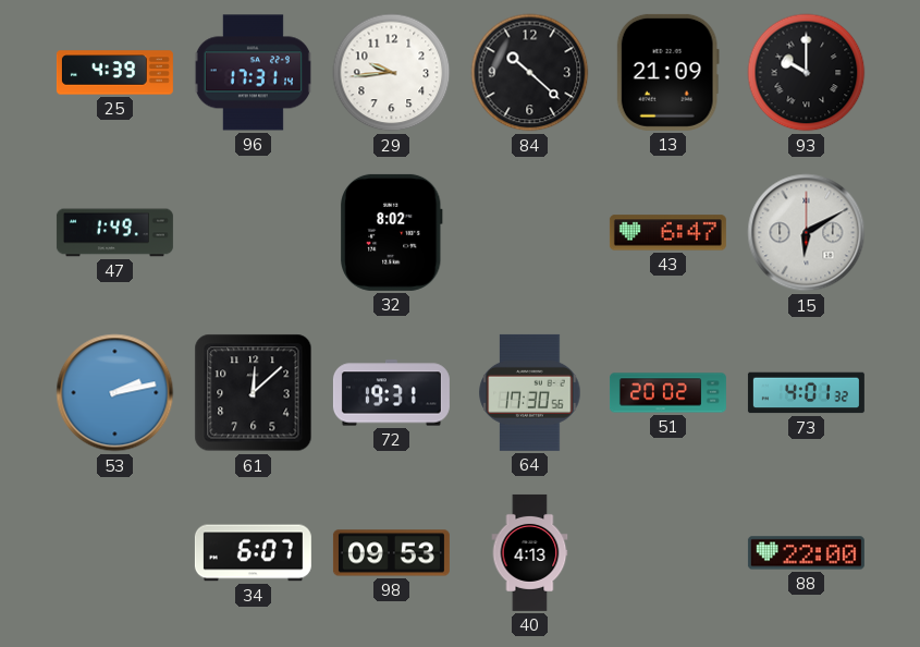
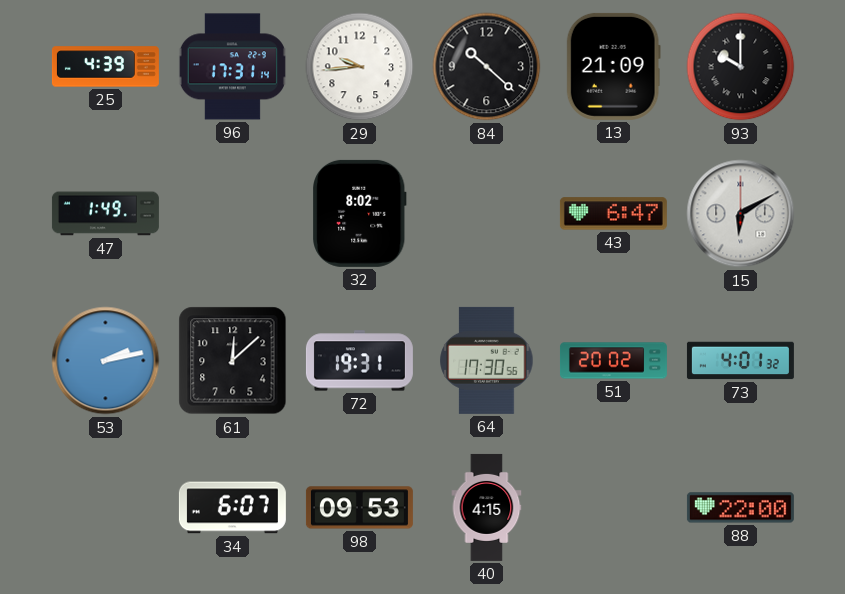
40: 4:13 -> 4:15 (487, 507)
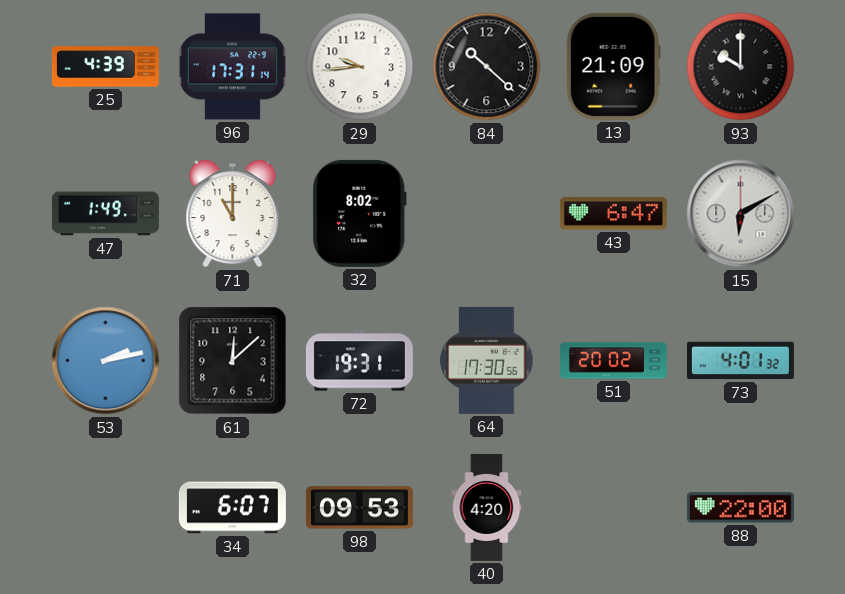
71: none -> 11:00 (233, 214)
40: 4:15 -> 4:20 (487, 507)
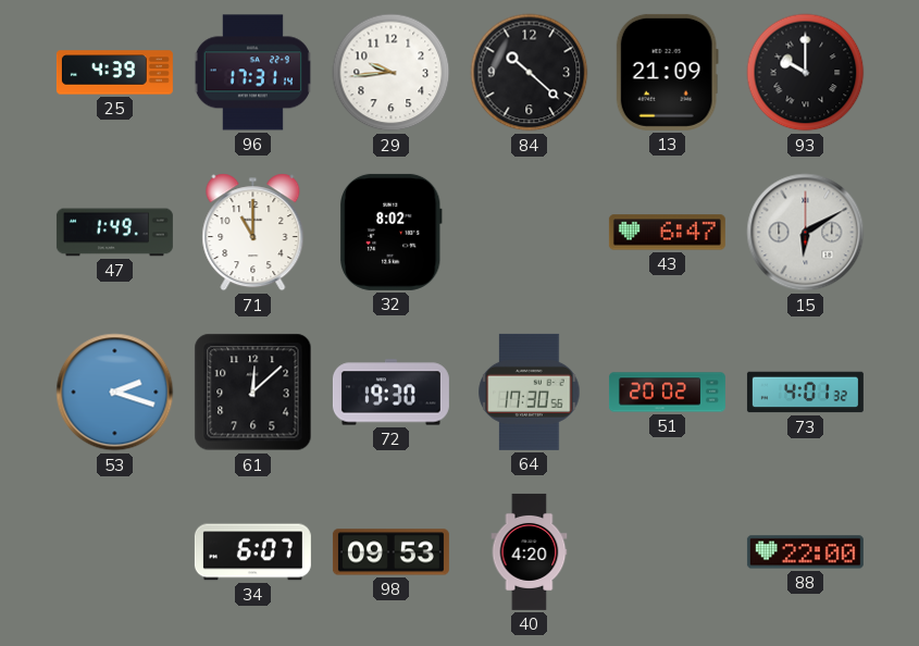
53: 2:13 -> 2:18 (115, 393)
72: 19:31 -> 19:30 (390, 393)
